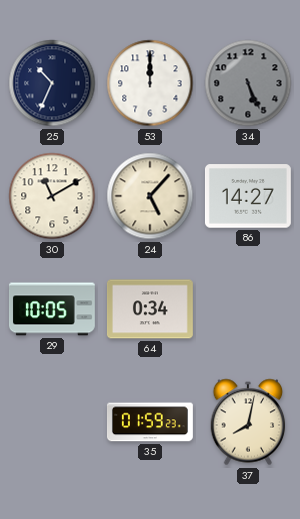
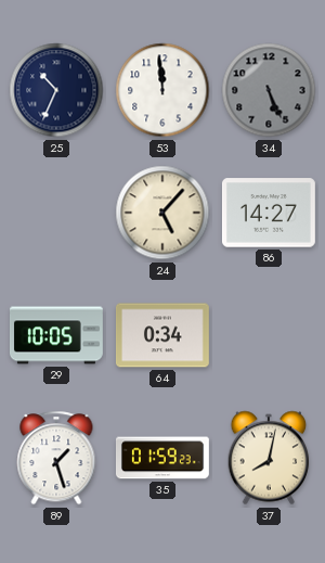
53: 12:00 -> 11:59 (162, 90)
30: 11:10 -> none (52, 196)
89: none -> 1:27 (56, 458)
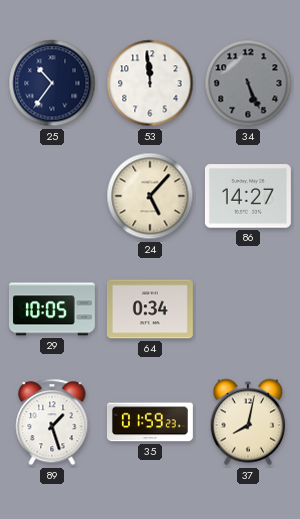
25: 10:34 -> 10:36 (52, 83)
